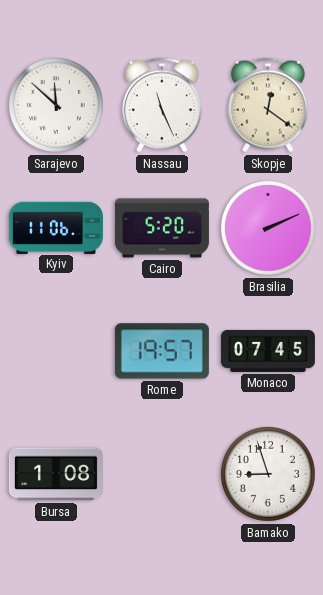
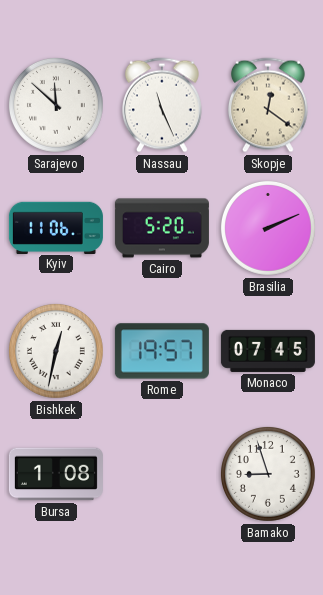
Bishkek: none -> 12:32 (56, 351)
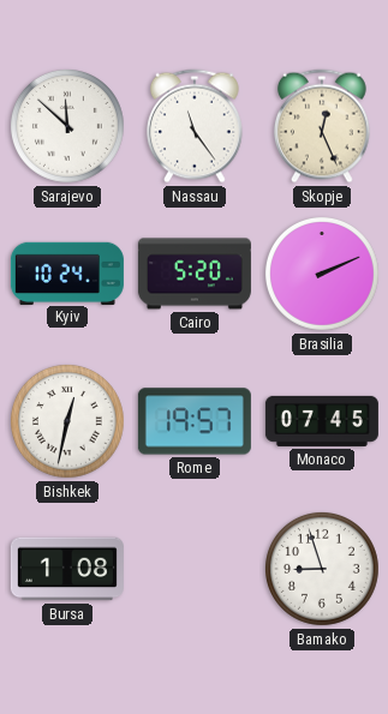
Nassau: 11:26 -> 11:24 (195, 126)
Skopje: 12:21 -> 12:26 (322, 126)
Kyiv: 11:06 -> 10:24 (67, 272)
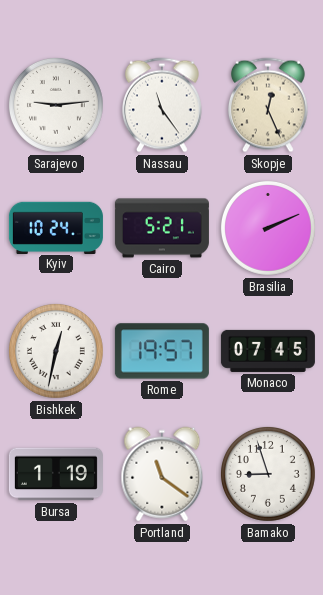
Sarajevo: 11:52 -> 9:14 (56, 105)
Cairo: 5:20 -> 5:21 (162, 228)
Bursa: 1:08 -> 1:19 (56, 474)
Portland: none -> 11:21 (162, 474)
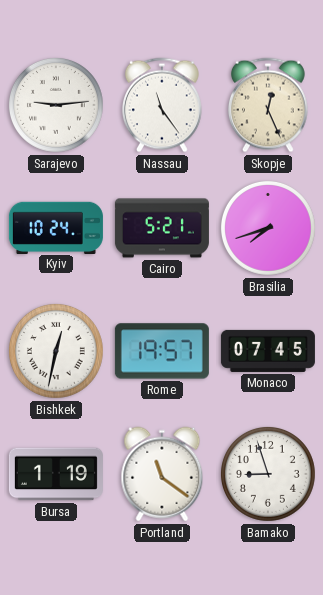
Brasilia: 2:11 -> 7:42 (268, 228)
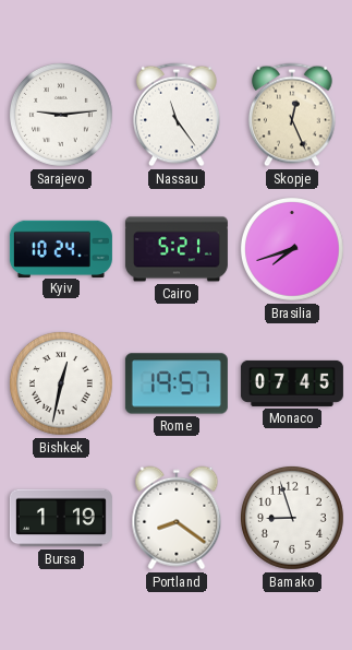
Portland: 11:21 -> 8:21 (177, 518)
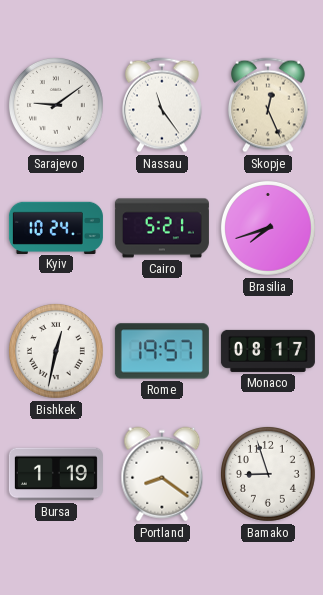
Sarajevo: 9:14 -> 9:09 (56, 105)
Monaco: 07:45 -> 08:17 (268, 351)
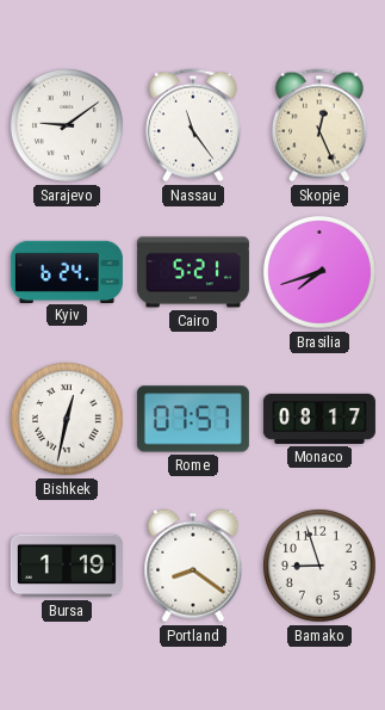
Kyiv: 10:24 -> 6:24 (67, 271)
Rome: 19:57 -> 07:57 (193, 419)
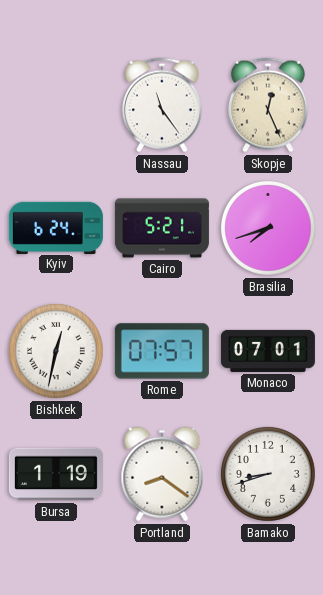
Sarajevo: 9:09 -> none (67, 125)
Monaco: 08:17 -> 07:01 (268, 351)
Bamako: 8:57 -> 8:42 (268, 474)
